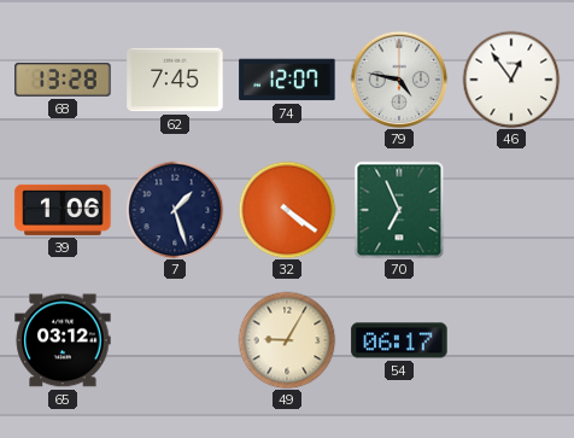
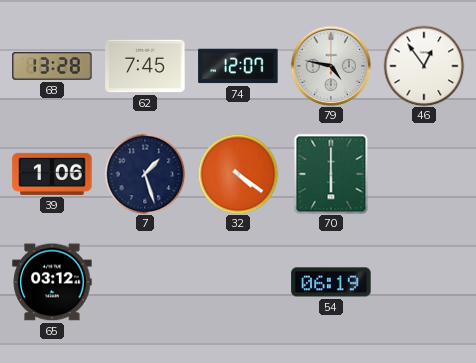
70: 6:56 -> 6:00 (331, 174)
49: 9:05 -> none (287, 340)
54: 06:17 -> 06:19 (331, 282)
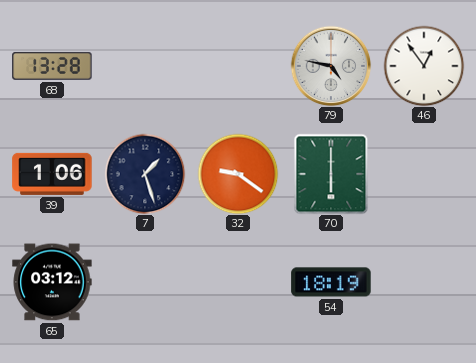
62: 7:45 -> none (145, 66)
74: 12:07 -> none (238, 66)
32: 4:21 -> 9:21 (238, 174)
54: 06:19 -> 18:19 (331, 282)
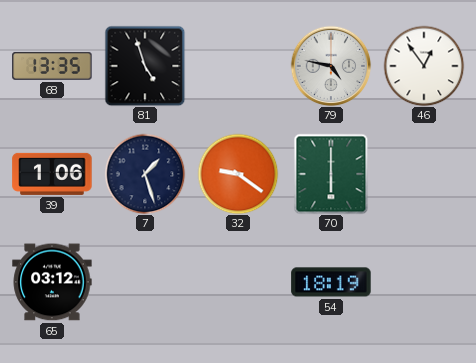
68: 13:28 -> 13:35 (52, 66)
81: none -> 4:57 (145, 66)
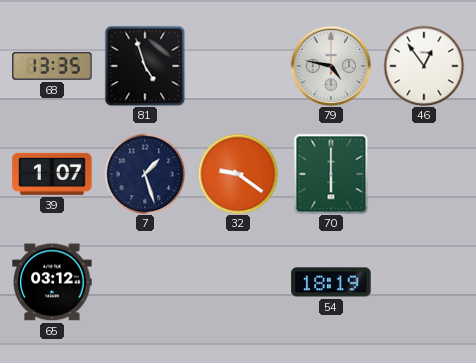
39: 1:06 -> 1:07 (52, 174)
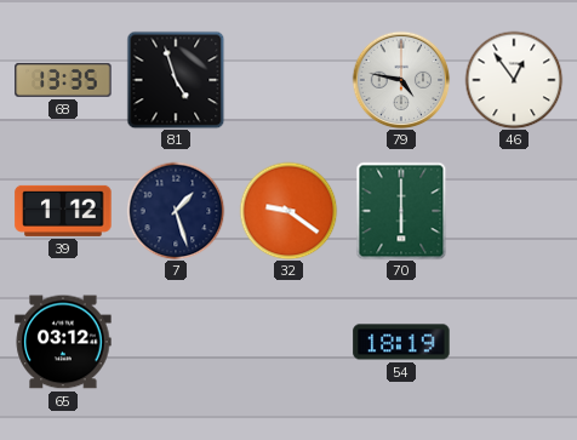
39: 1:07 -> 1:12 (63, 211)
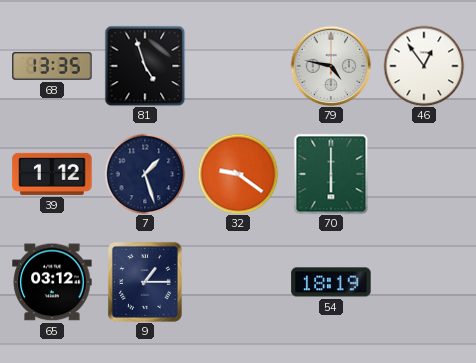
9: none -> 1:15 (145, 282)
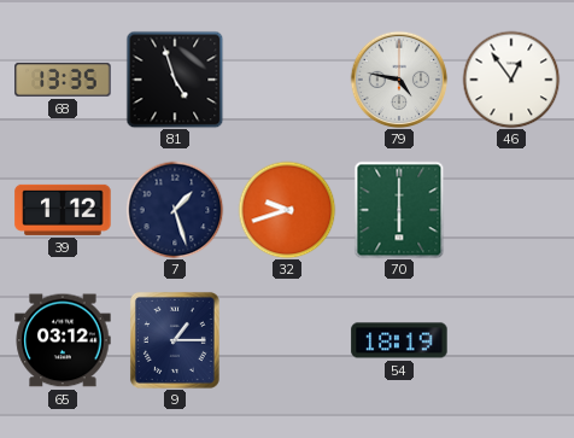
32: 9:21 -> 9:42 (287, 210)
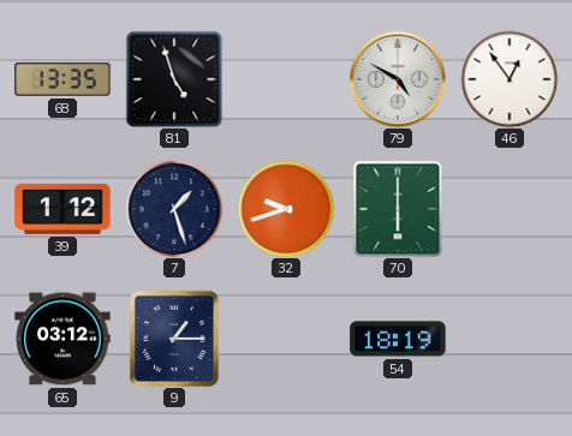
79: 4:47 -> 4:50 (398, 79)
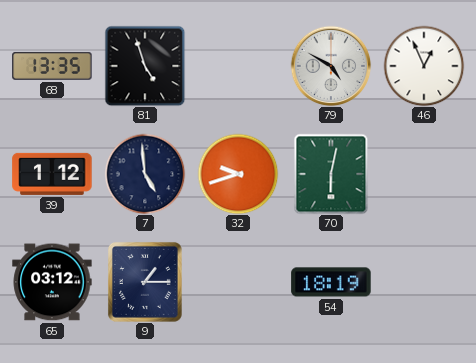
46: 12:54 -> 12:56 (424, 66)
7: 1:27 -> 4:59 (145, 174)
70: 6:00 -> 6:02 (331, 174)
